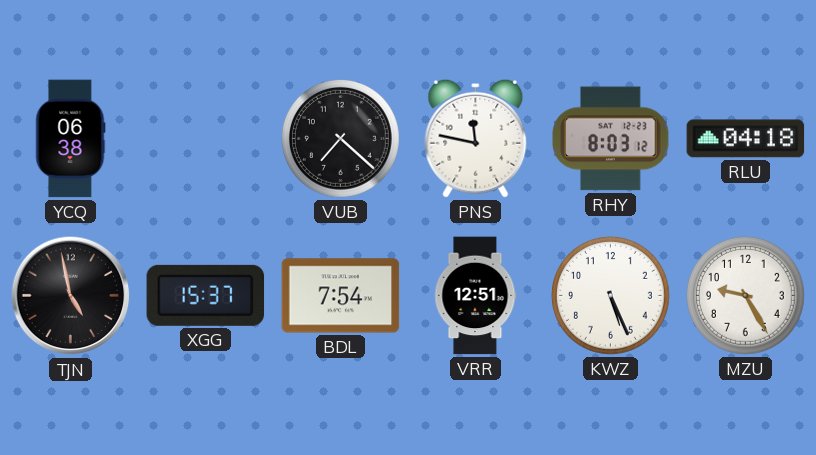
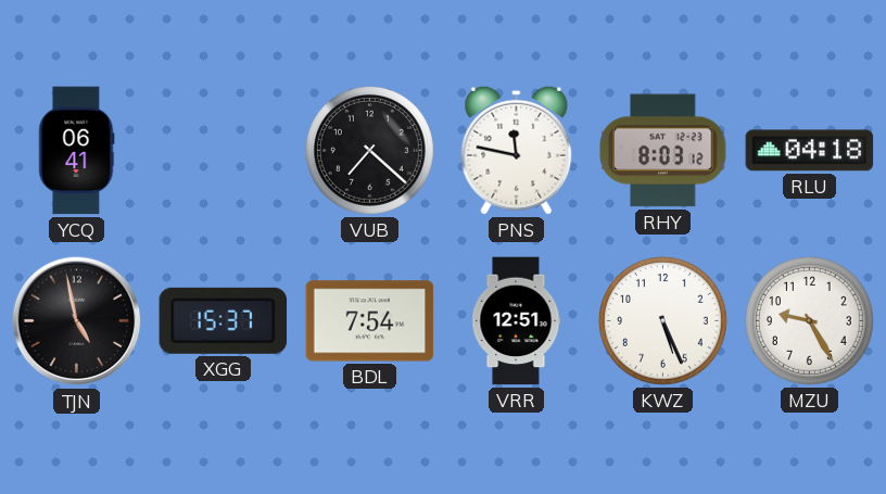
YCQ: 06:38 -> 06:41 (76, 151)
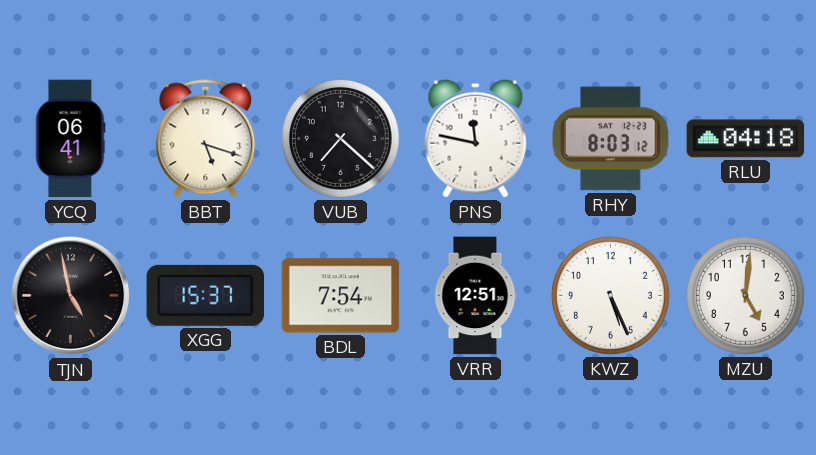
BBT: none -> 5:18 (206, 139)
MZU: 9:25 -> 5:01 (746, 296)
